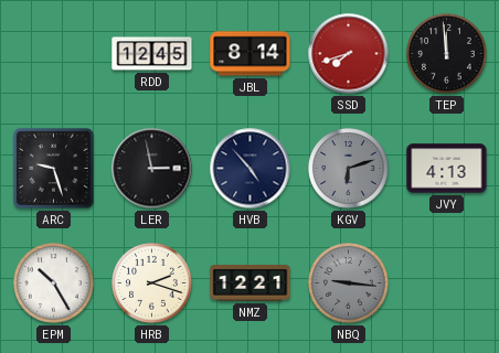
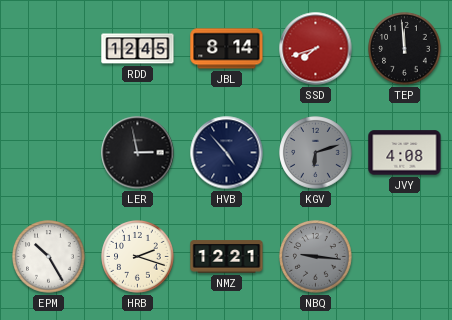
ARC: 9:27 -> none (53, 168)
JVY: 4:13 -> 4:08 (405, 153)
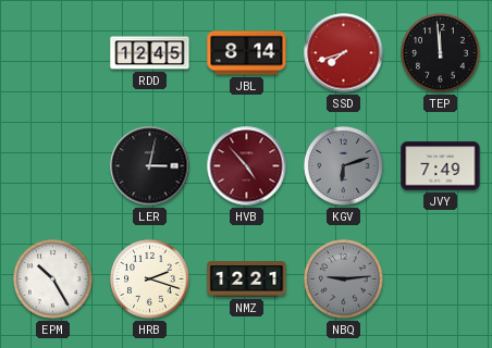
LER: 2:58 -> 3:02 (150, 166)
HVB dial: navy -> burgundy (247, 166)
JVY: 4:08 -> 7:49 (441, 166)
NBQ: 9:16 -> 9:14 (344, 279)
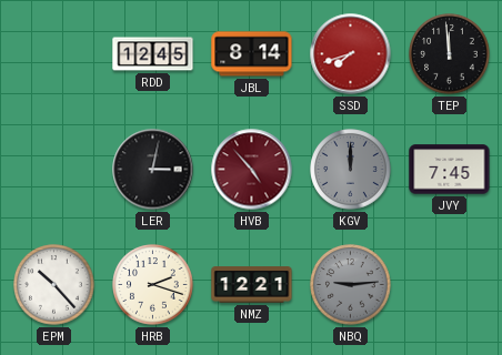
KGV: 6:12 -> 12:00 (351, 170)
JVY: 7:49 -> 7:45 (450, 170)
EPM: 10:25 -> 10:23 (54, 285)
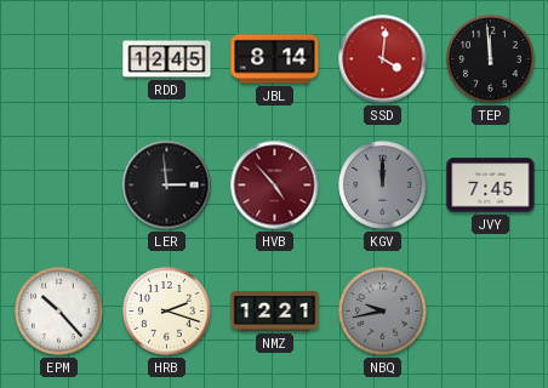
SSD: 7:42 -> 4:01 (383, 59)
LER: 3:02 -> 2:59 (167, 186)
NBQ: 9:14 -> 9:43 (383, 312)
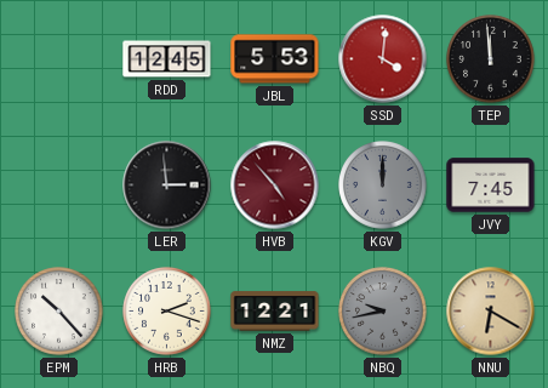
JBL: 8:14 -> 5:53 (275, 59)
NNU: none -> 6:20 (491, 312)
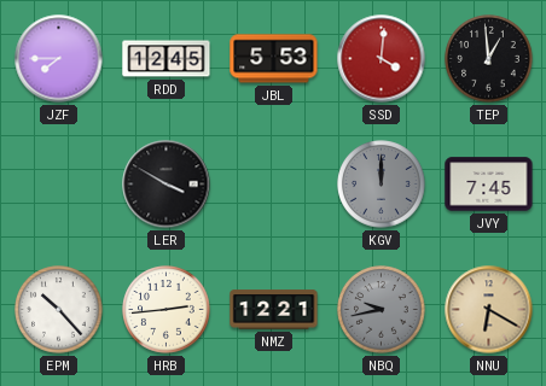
JZF: none -> 7:45 (59, 59)
TEP: 11:59 -> 12:59 (489, 59)
LER: 2:59 -> 3:50 (167, 185)
HVB: 4:53 -> none (275, 186)
HRB: 2:18 -> 2:44 (167, 310)
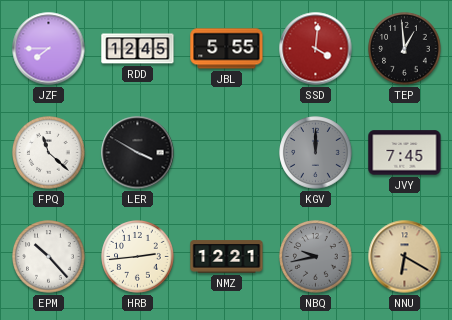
JBL: 5:53 -> 5:55 (227, 49)
FPQ: none -> 11:22 (49, 153)
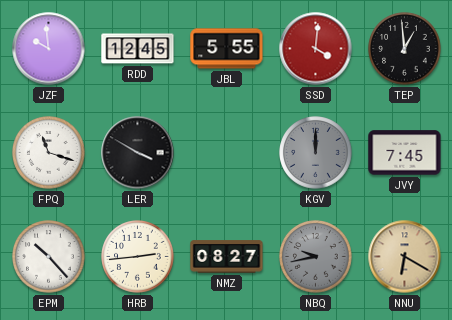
JZF: 7:45 -> 9:59 (49, 49)
FPQ: 11:22 -> 11:18 (49, 153)
NMZ: 12:21 -> 08:27 (227, 257)
